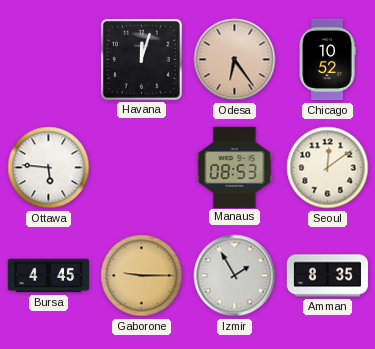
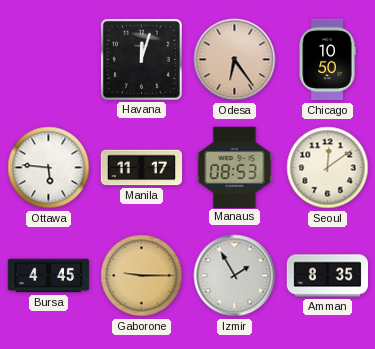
Chicago: 10:52 -> 10:50 (327, 60)
Manila: none -> 11:17 (142, 168)
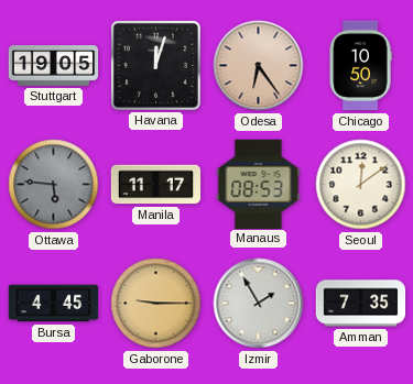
Stuttgart: none -> 19:05 (54, 66)
Ottawa dial: white -> grey (54, 185)
Amman: 8:35 -> 7:35 (361, 304)
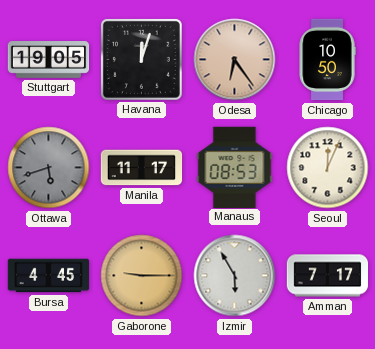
Ottawa: 5:46 -> 5:42 (49, 168)
Seoul: 12:09 -> 12:04 (328, 168)
Izmir: 1:55 -> 5:55 (235, 276)
Amman: 7:35 -> 7:17 (328, 276)
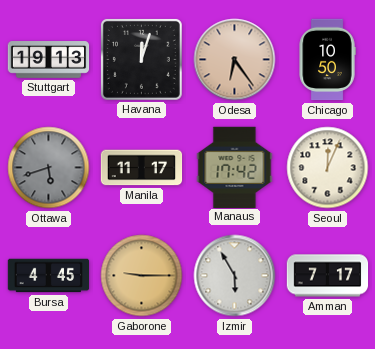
Stuttgart: 19:05 -> 19:13 (49, 60)
Manaus: 08:53 -> 17:42 (235, 167)
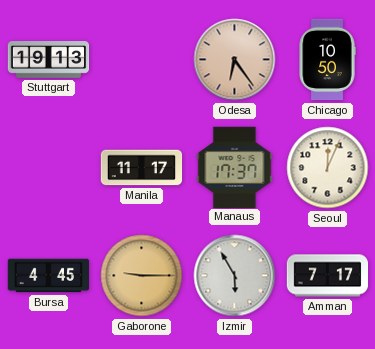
Havana: 12:03 -> none (141, 59)
Ottawa: 5:42 -> none (49, 168)
Manaus: 17:42 -> 17:37 (235, 167)
